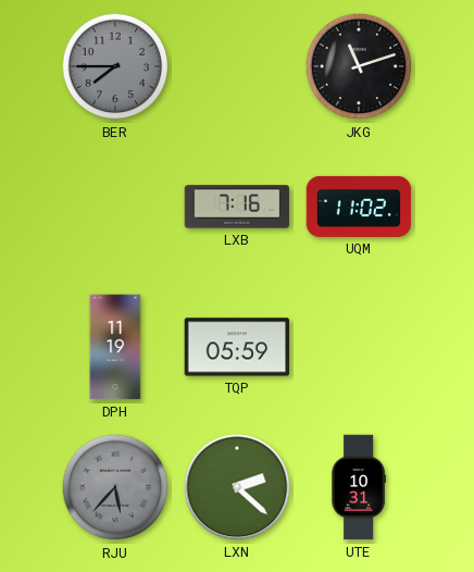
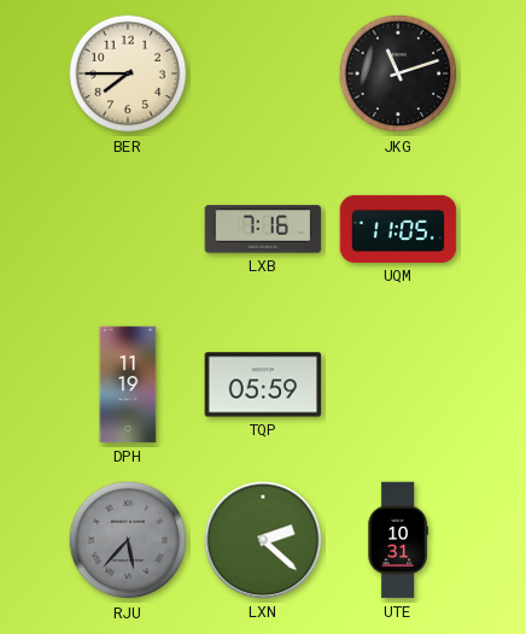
BER dial: grey -> cream (128, 74)
UQM: 11:02 -> 11:05 (398, 229)
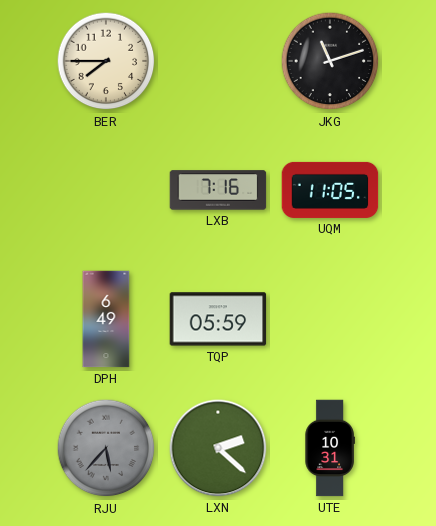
DPH: 11:19 -> 6:49 (106, 319)
